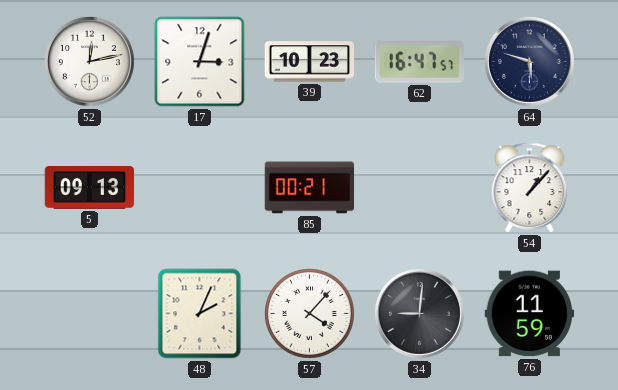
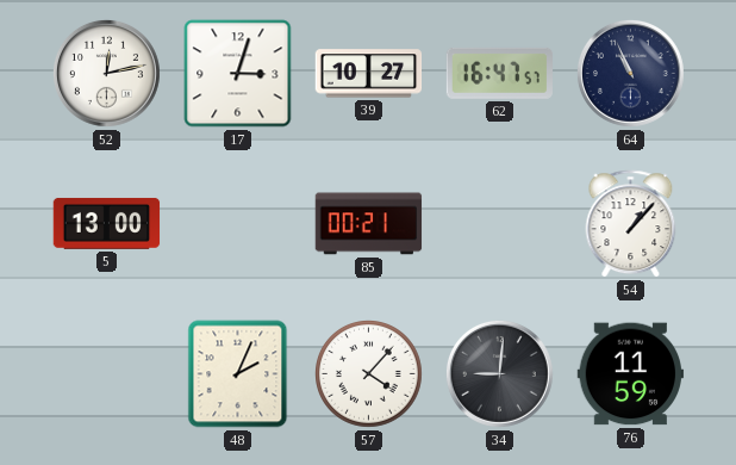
39: 10:23 -> 10:27 (369, 74)
64: 5:48 -> 10:56 (630, 73)
5: 09:13 -> 13:00 (107, 223)
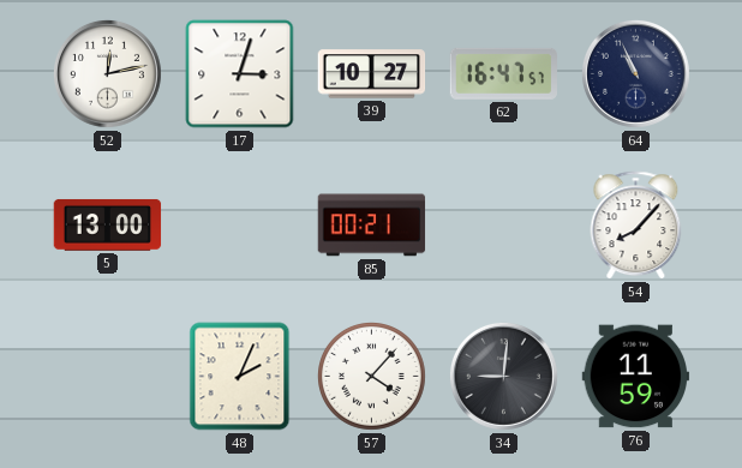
54: 1:07 -> 8:07 (636, 226)
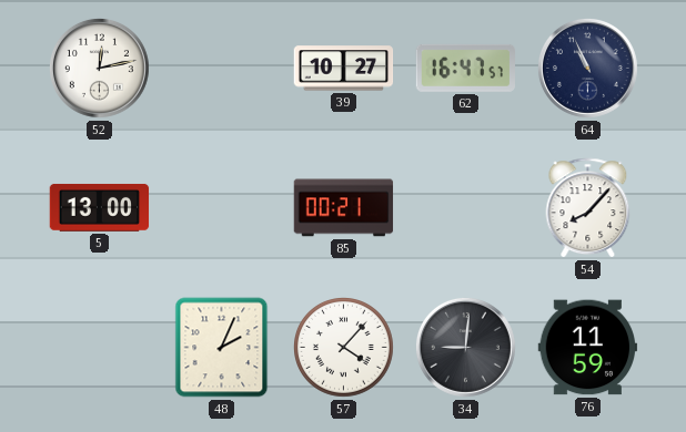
17: 3:03 -> none (240, 74)
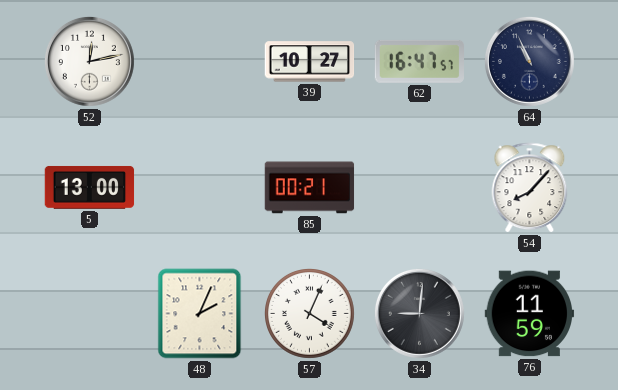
57: 4:07 -> 4:04 (310, 314)
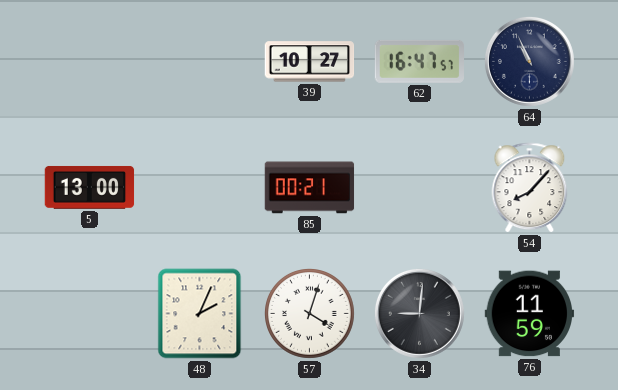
52: 12:13 -> none (89, 61)
57: 4:04 -> 4:03 (310, 314)
